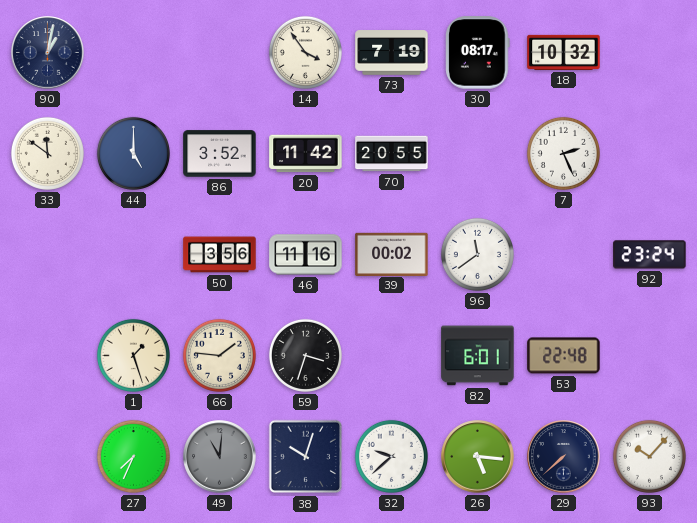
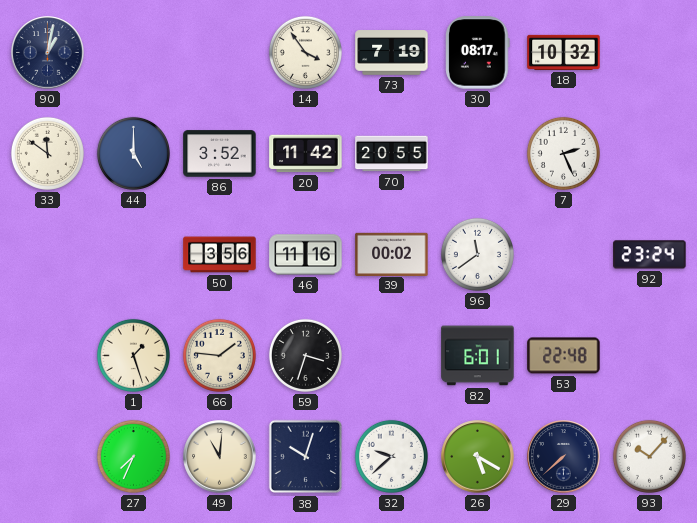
49 dial: grey -> cream (220, 457)
26: 5:16 -> 5:20 (478, 457)
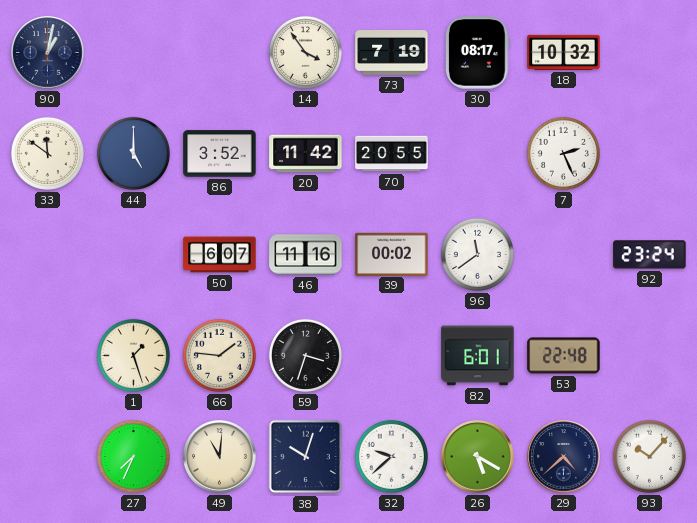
50: 3:56 -> 6:07 (220, 255)
29: 7:38 -> 4:38 (564, 457)
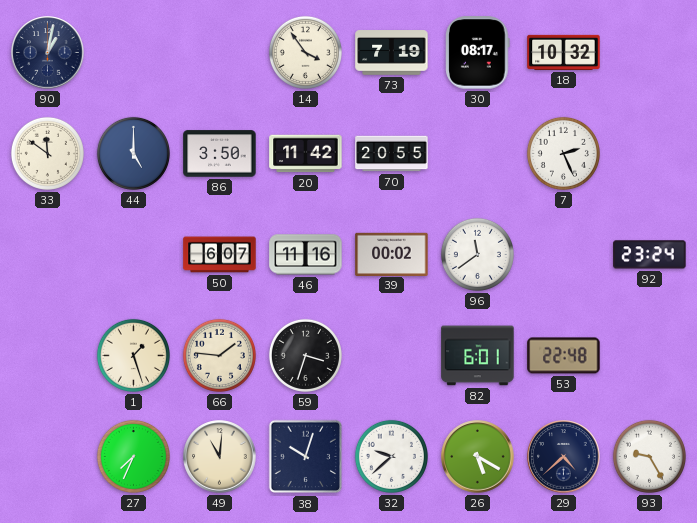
86: 3:52 -> 3:50 (220, 154)
93: 10:07 -> 9:25 (649, 456)
